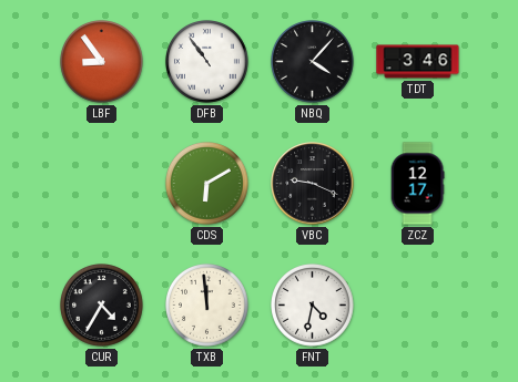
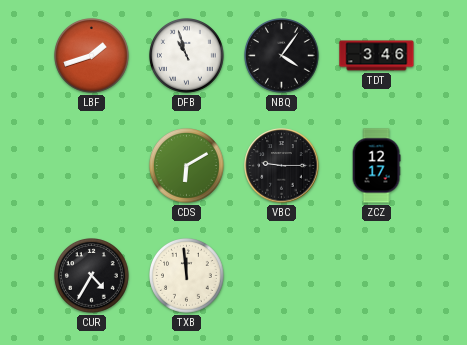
LBF: 8:54 -> 1:42 (92, 56)
DFB: 10:54 -> 10:57 (187, 56)
NBQ: 4:07 -> 4:06 (282, 56)
VBC: 9:19 -> 9:15 (282, 166)
FNT: 4:32 -> none (313, 306)
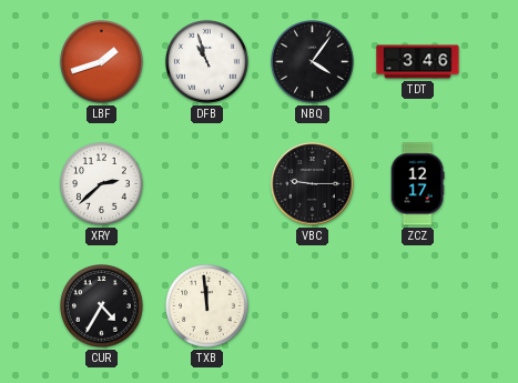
XRY: none -> 2:38 (102, 184)
CDS: 6:10 -> none (187, 166)
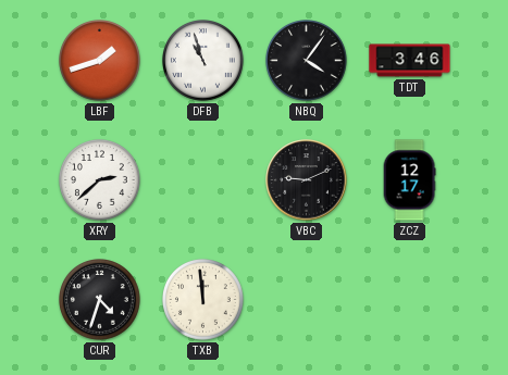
VBC: 9:15 -> 9:11 (307, 180)
CUR: 4:35 -> 4:33 (100, 300)
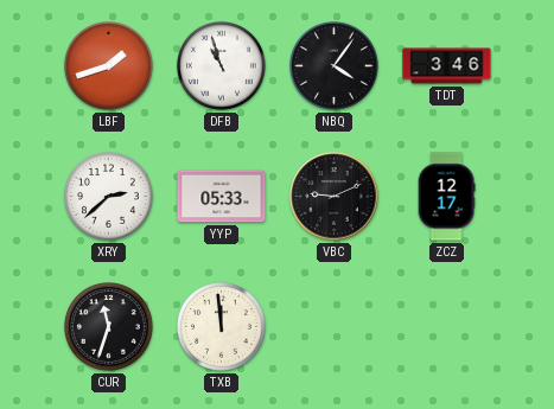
YYP: none -> 05:33 (222, 197)
CUR: 4:33 -> 11:33 (109, 327)
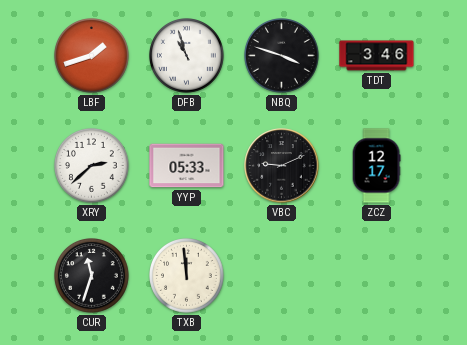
NBQ: 4:06 -> 3:48 (282, 56)
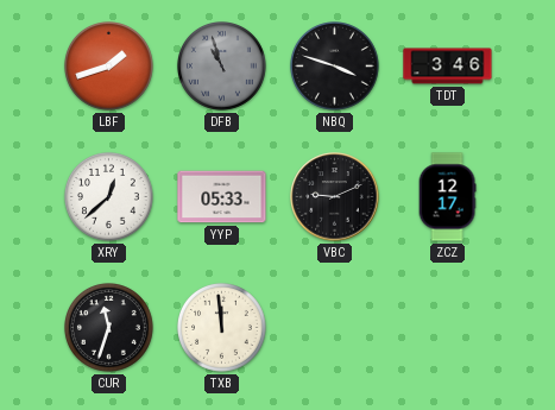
DFB dial: white -> grey (222, 67)
XRY: 2:38 -> 12:38 (109, 197)
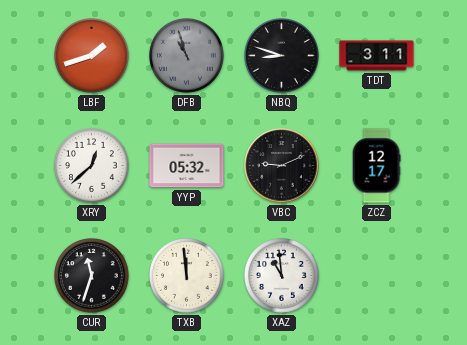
NBQ: 3:48 -> 8:48 (282, 56)
TDT: 3:46 -> 3:11 (377, 56)
YYP: 05:33 -> 05:32 (187, 166)
XAZ: none -> 10:59 (282, 276)
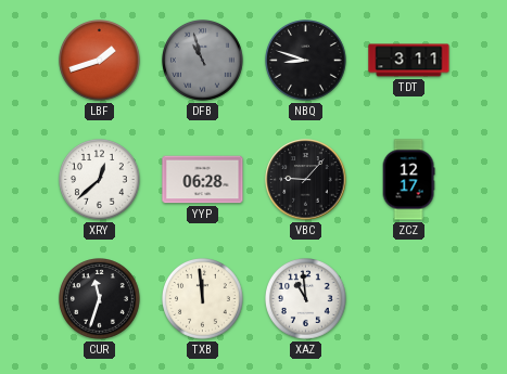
YYP: 05:32 -> 06:28 (203, 180)
VBC: 9:11 -> 9:07 (306, 180)
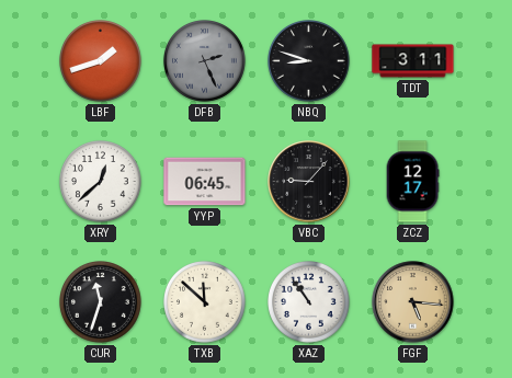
DFB: 10:57 -> 2:26 (205, 61)
YYP: 06:28 -> 06:45 (205, 182)
TXB: 11:59 -> 11:52 (205, 302)
XAZ: 10:59 -> 10:54 (309, 302)
FGF: none -> 5:16 (413, 302)
